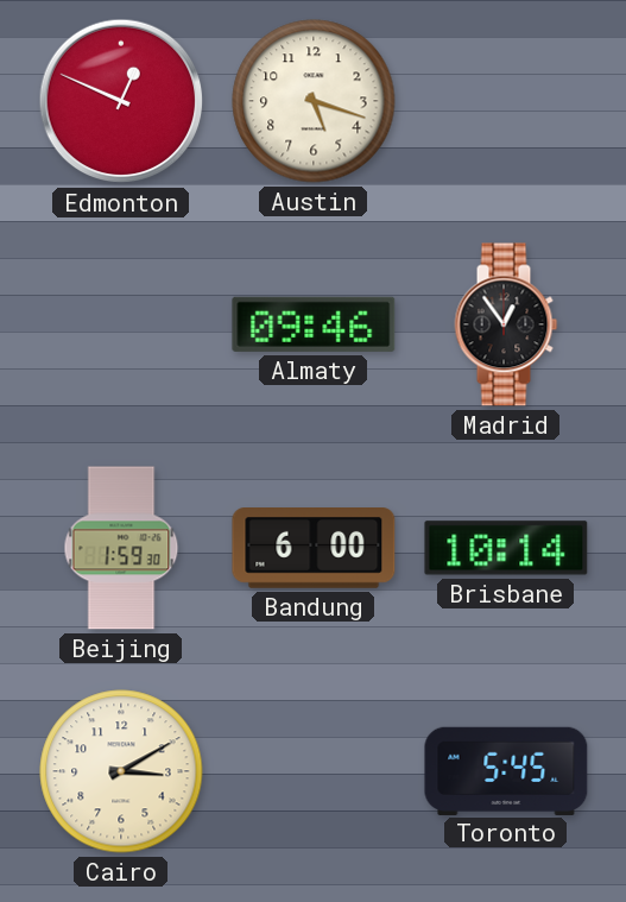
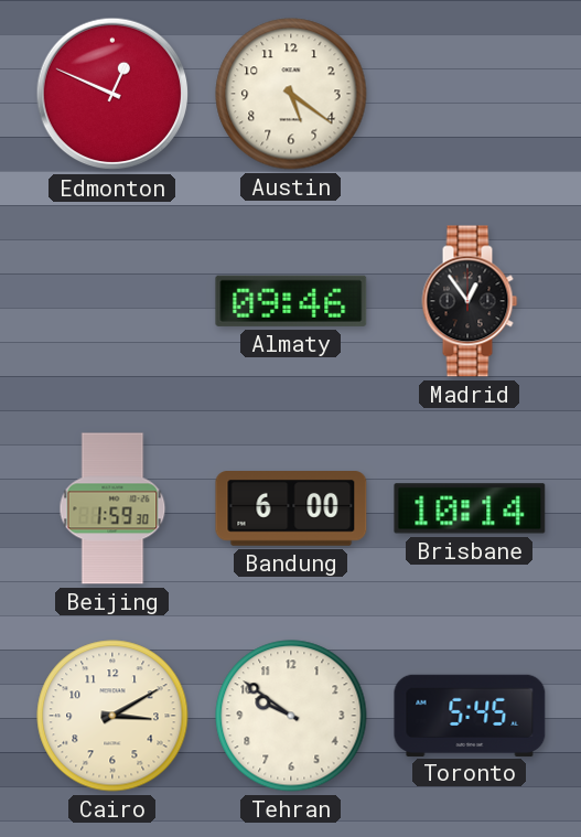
Austin: 5:18 -> 5:21 (291, 94)
Tehran: none -> 9:51 (291, 716)
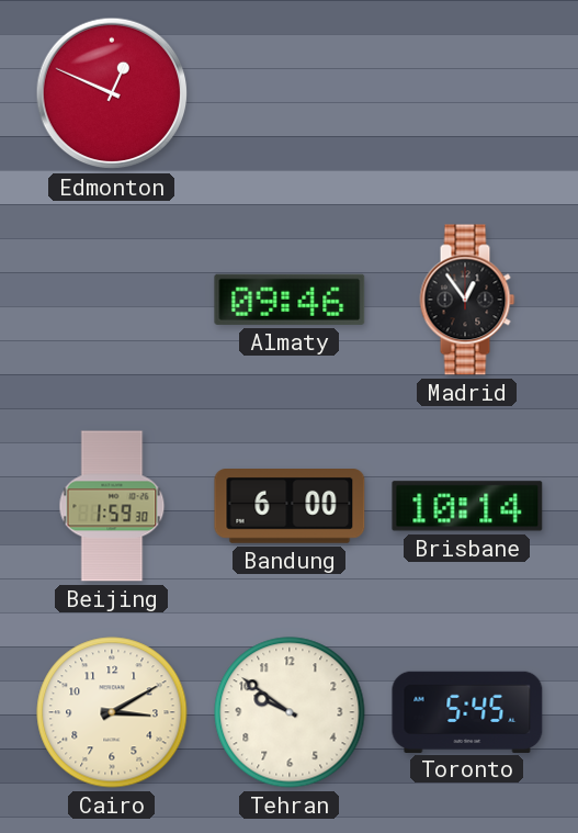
Austin: 5:21 -> none (291, 94)
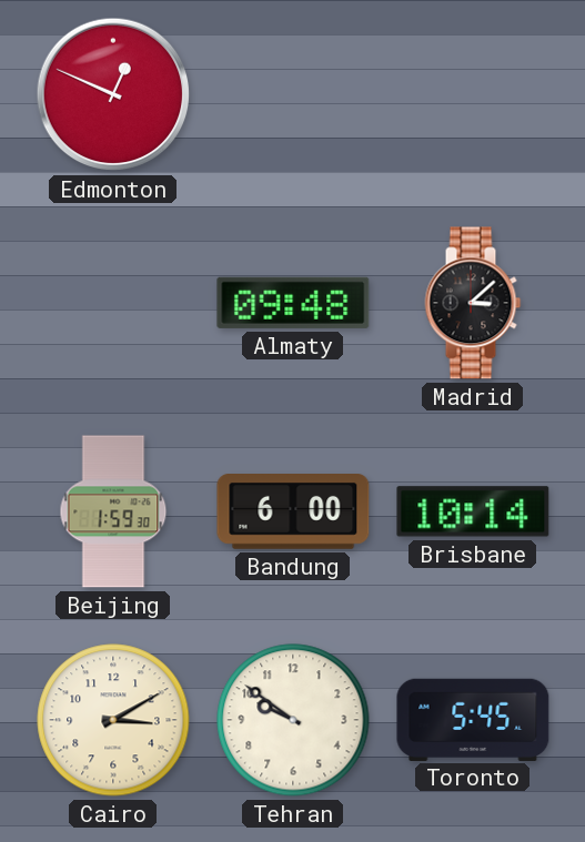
Almaty: 09:46 -> 09:48 (293, 303)
Madrid: 12:54 -> 3:08 (473, 303)
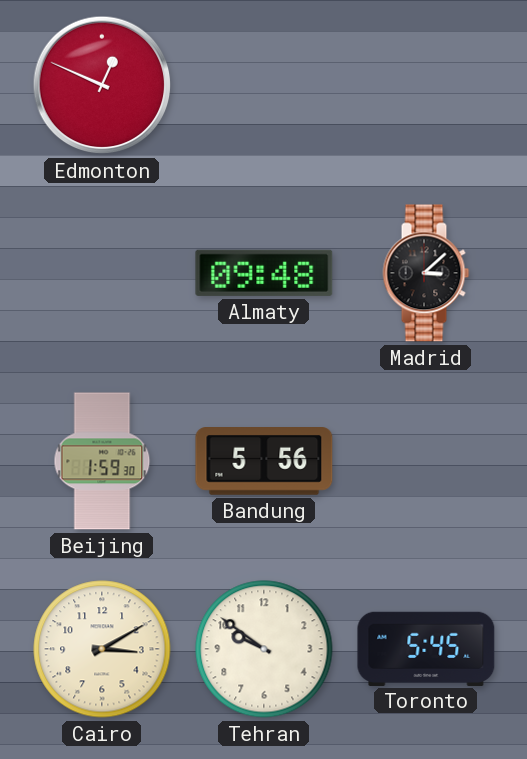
Bandung: 6:00 -> 5:56 (264, 462)
Brisbane: 10:14 -> none (473, 511)
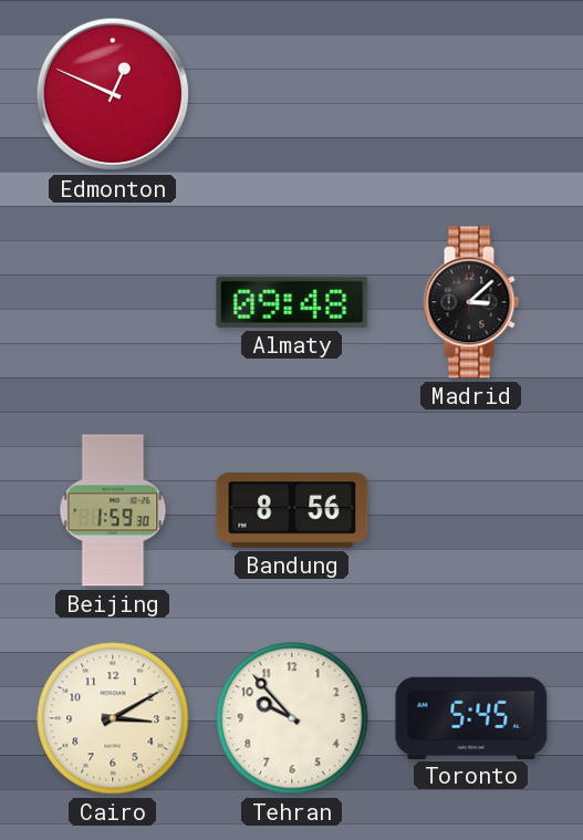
Bandung: 5:56 -> 8:56 (292, 511)
Tehran: 9:51 -> 9:53 (292, 718)
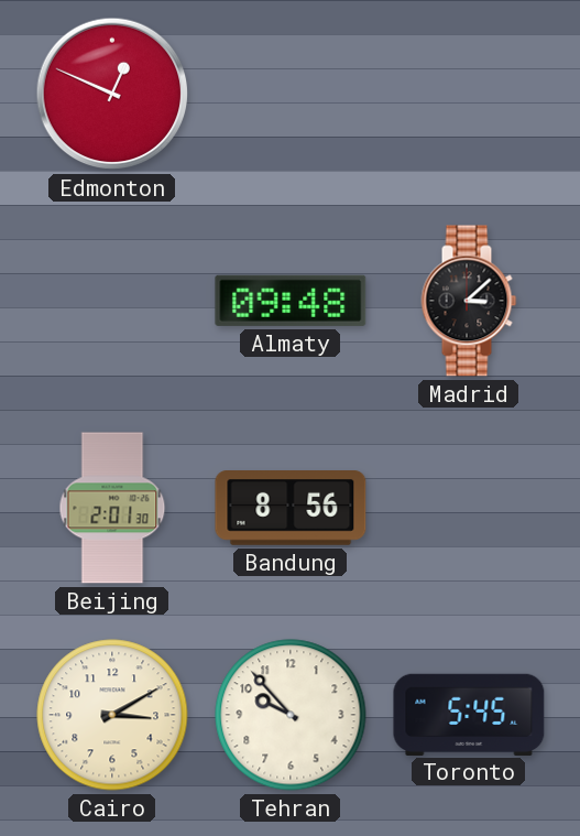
Beijing: 1:59 -> 2:01 (112, 508)
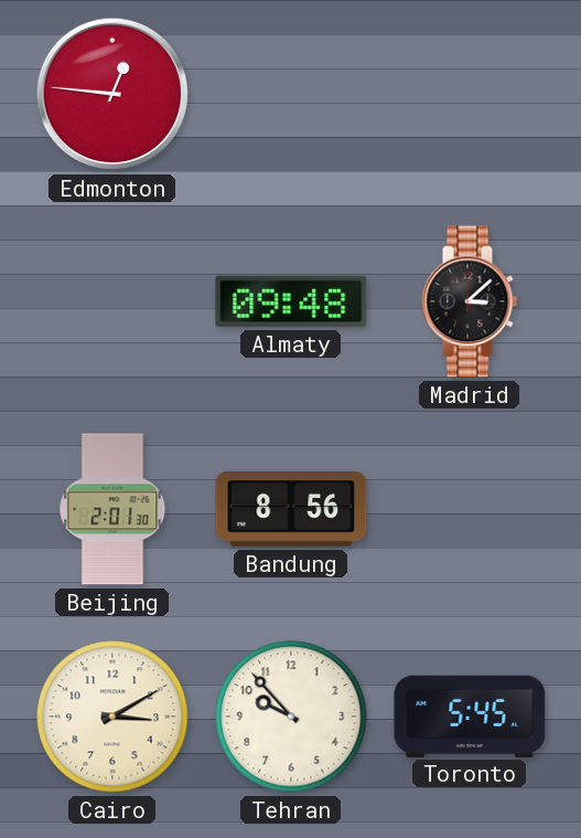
Edmonton: 12:49 -> 12:46 (112, 94)
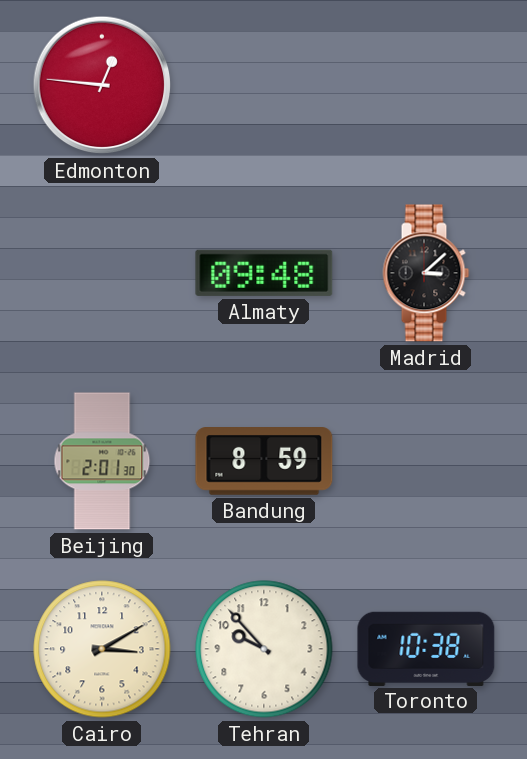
Bandung: 8:56 -> 8:59 (264, 462)
Toronto: 5:45 -> 10:38 (426, 648)
